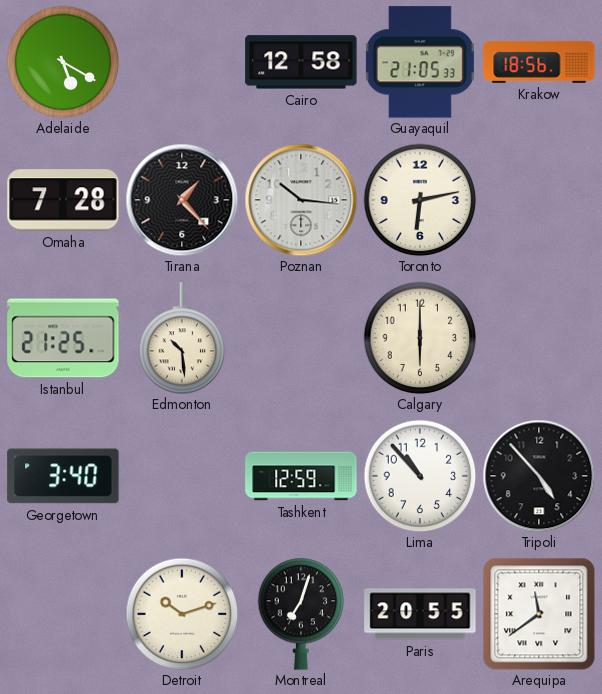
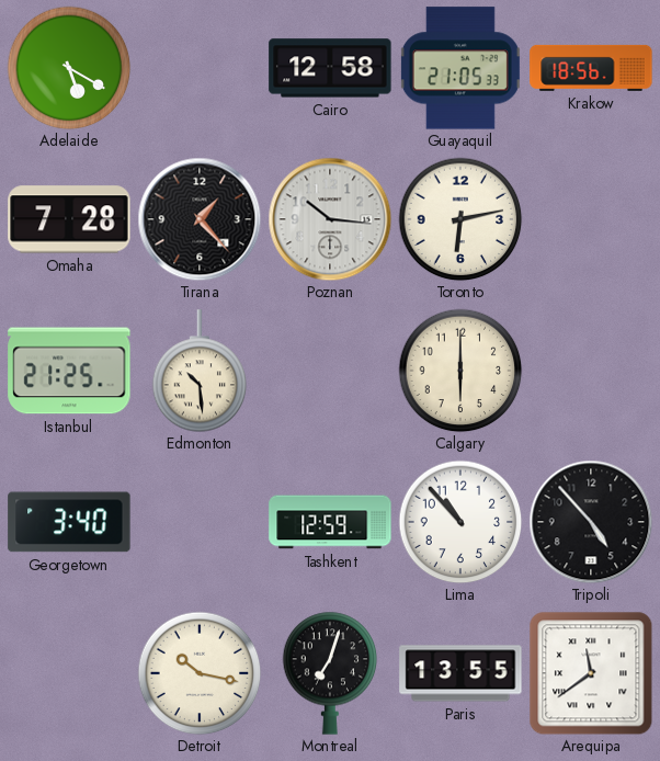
Detroit: 10:12 -> 10:17 (200, 673)
Paris: 20:55 -> 13:55 (460, 673)
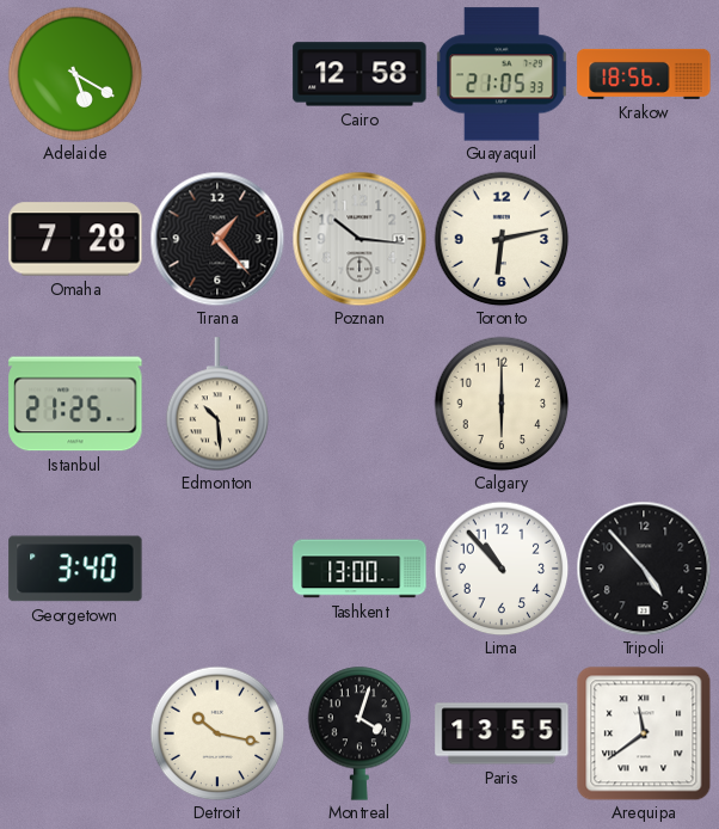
Tashkent: 12:59 -> 13:00 (359, 569)
Montreal: 7:03 -> 4:03 (359, 733)
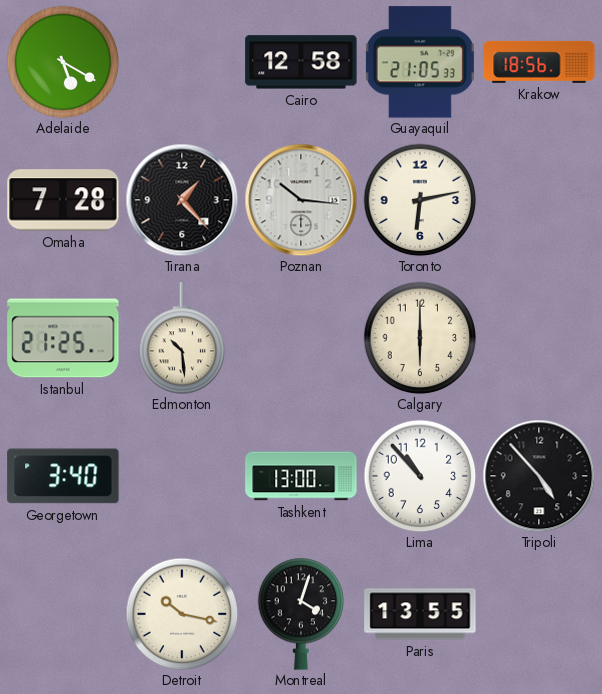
Arequipa: 11:39 -> none (644, 733)
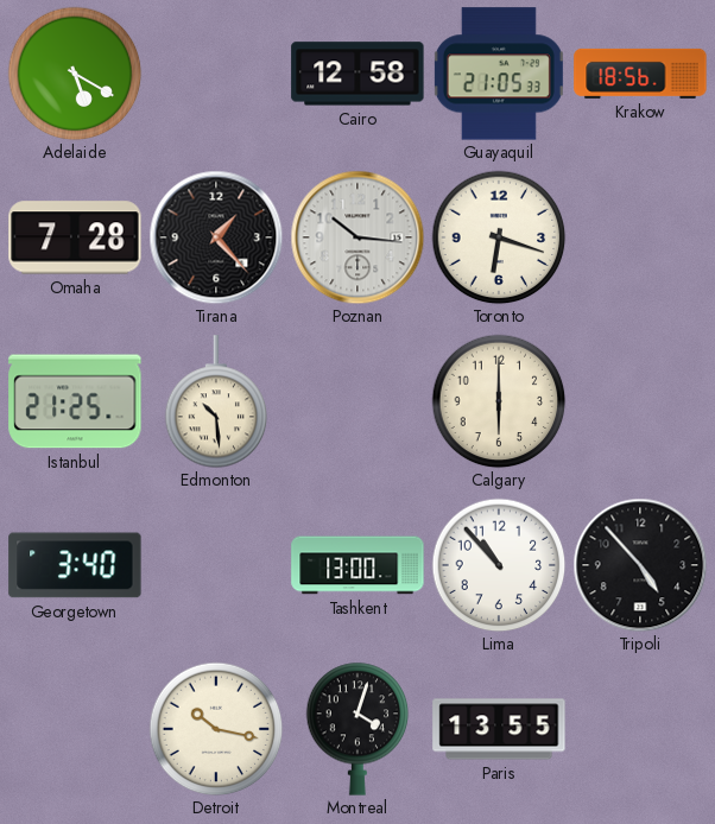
Toronto: 6:13 -> 6:18 (499, 237)
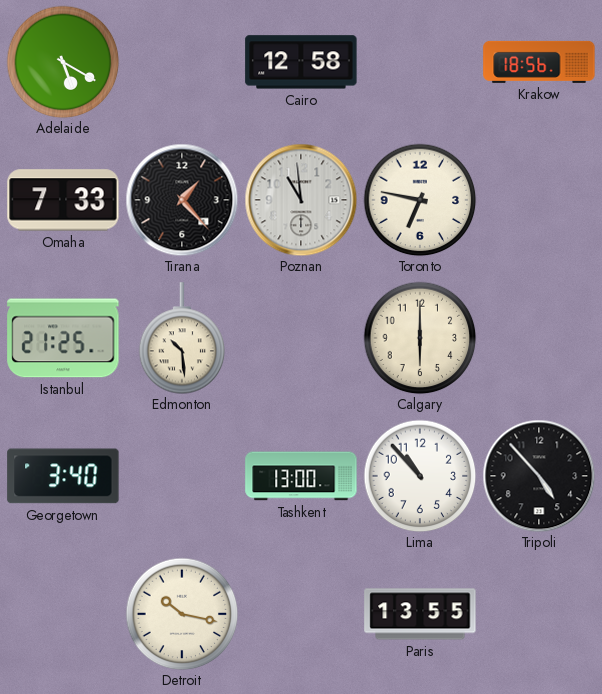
Guayaquil: 21:05 -> none (499, 74)
Omaha: 7:28 -> 7:33 (63, 200)
Poznan: 10:16 -> 10:59 (301, 200)
Toronto: 6:18 -> 6:47 (420, 200)
Montreal: 4:03 -> none (357, 729)
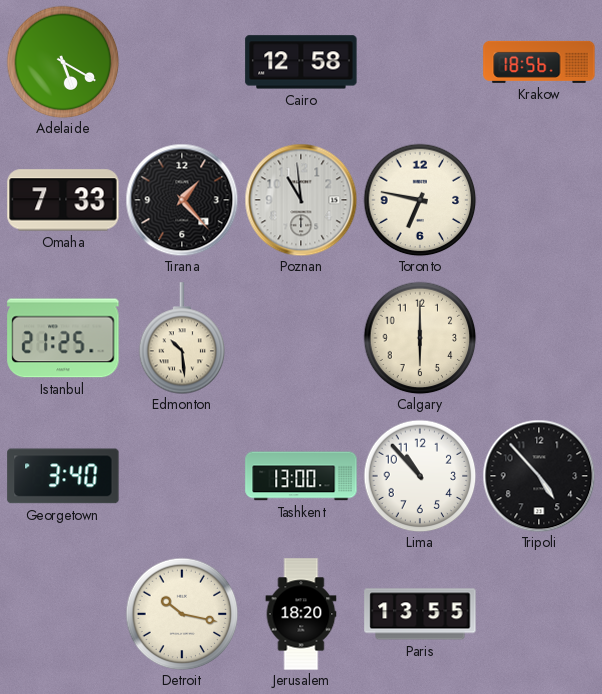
Jerusalem: none -> 18:20 (301, 614)
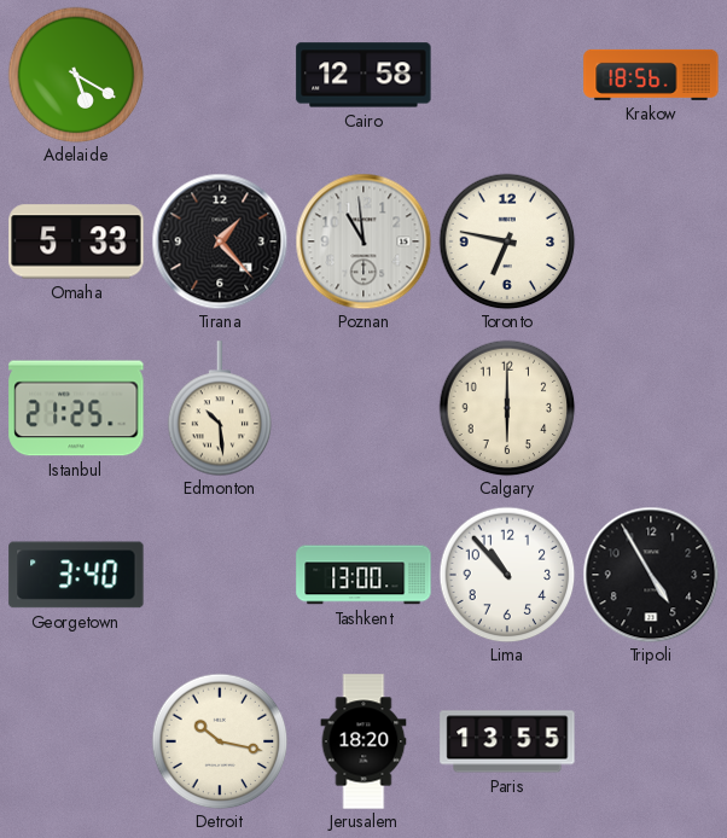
Omaha: 7:33 -> 5:33 (76, 241)
Tripoli: 4:53 -> 4:55 (651, 575)
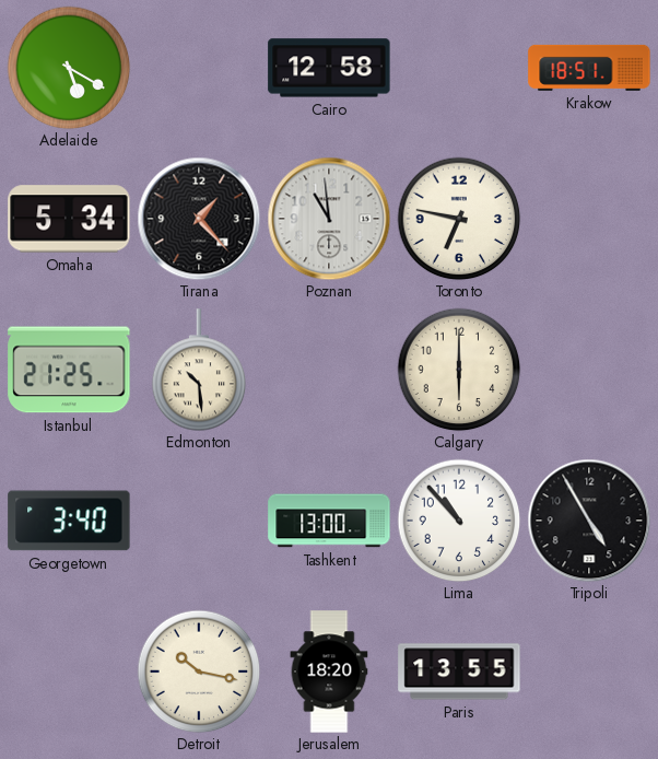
Krakow: 18:56 -> 18:51 (589, 68)
Omaha: 5:33 -> 5:34 (69, 219)
